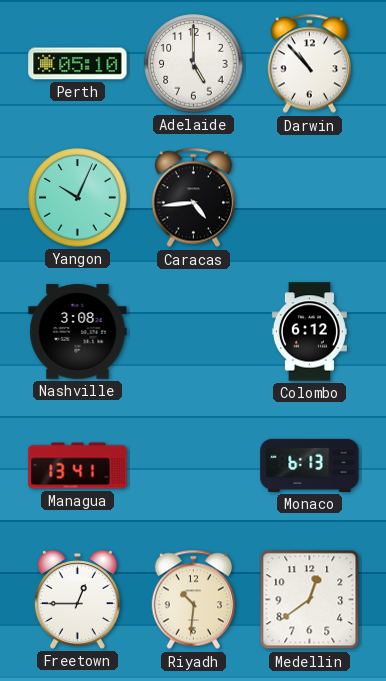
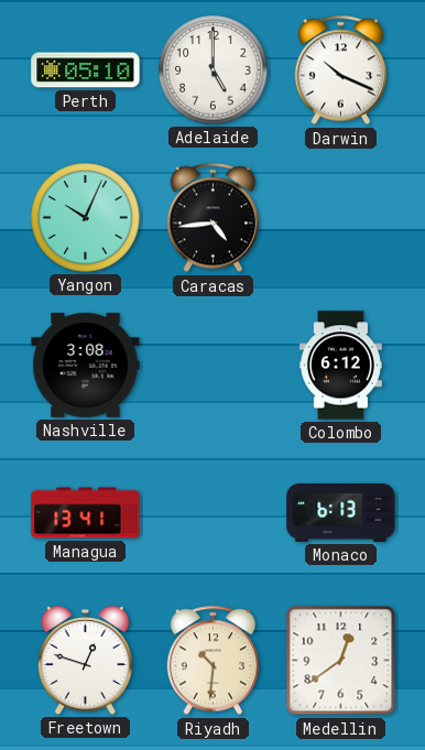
Darwin: 10:53 -> 10:19 (340, 70)
Freetown: 12:45 -> 12:48 (85, 661)
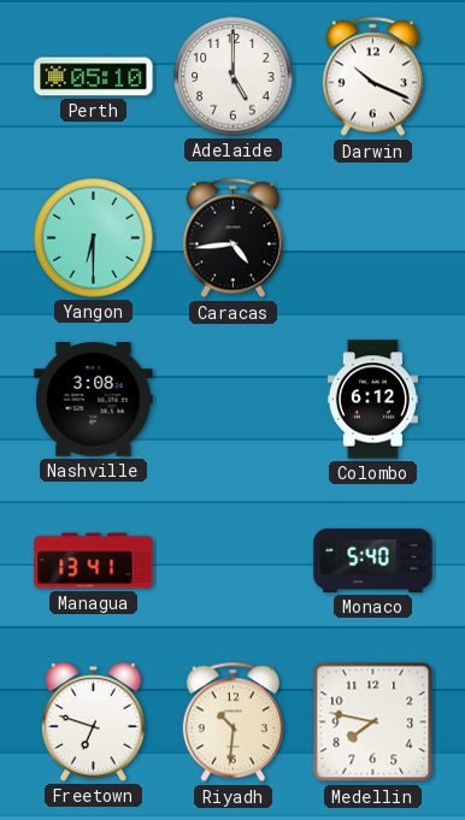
Yangon: 10:04 -> 6:30 (94, 238)
Monaco: 6:13 -> 5:40 (373, 560)
Freetown: 12:48 -> 6:48 (93, 722)
Medellin: 12:39 -> 7:47 (373, 722)
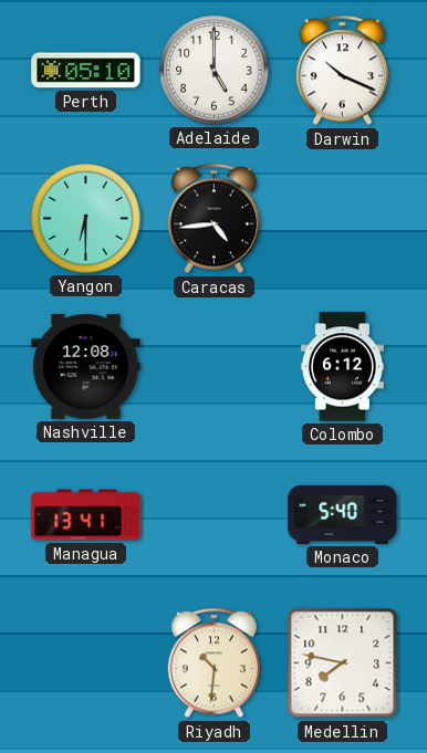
Nashville: 3:08 -> 12:08 (86, 367)
Freetown: 6:48 -> none (93, 722)
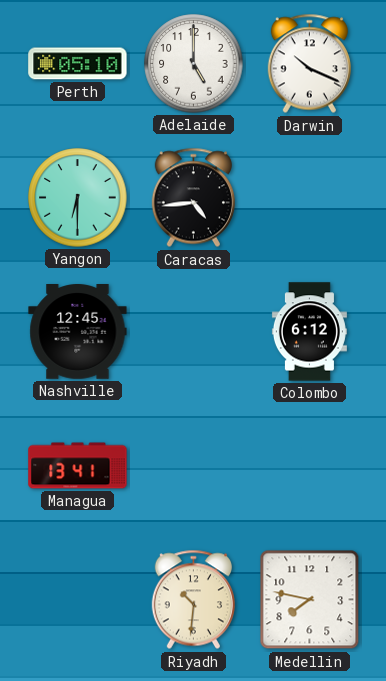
Nashville: 12:08 -> 12:45 (78, 332)
Monaco: 5:40 -> none (343, 514)
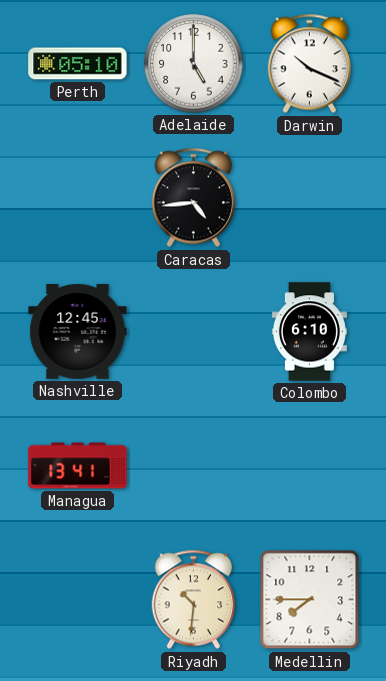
Yangon: 6:30 -> none (78, 198)
Colombo: 6:12 -> 6:10 (309, 332)
Medellin: 7:47 -> 7:45 (310, 600)
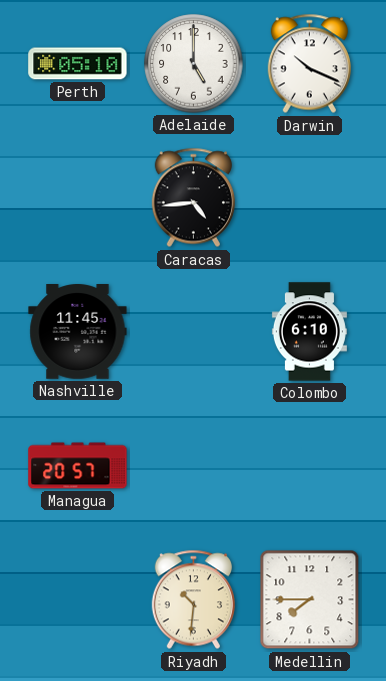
Nashville: 12:45 -> 11:45 (78, 332)
Managua: 13:41 -> 20:57 (78, 466)
